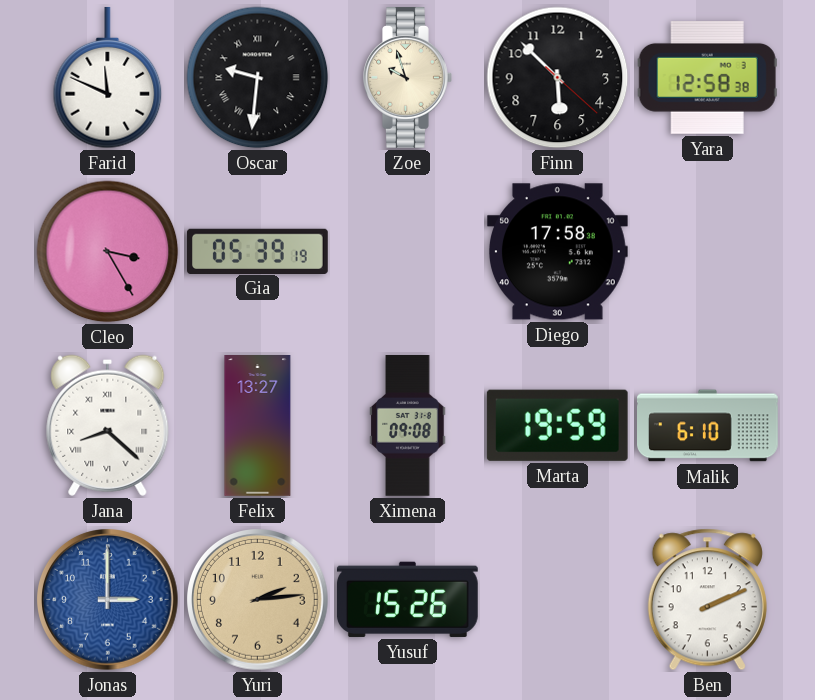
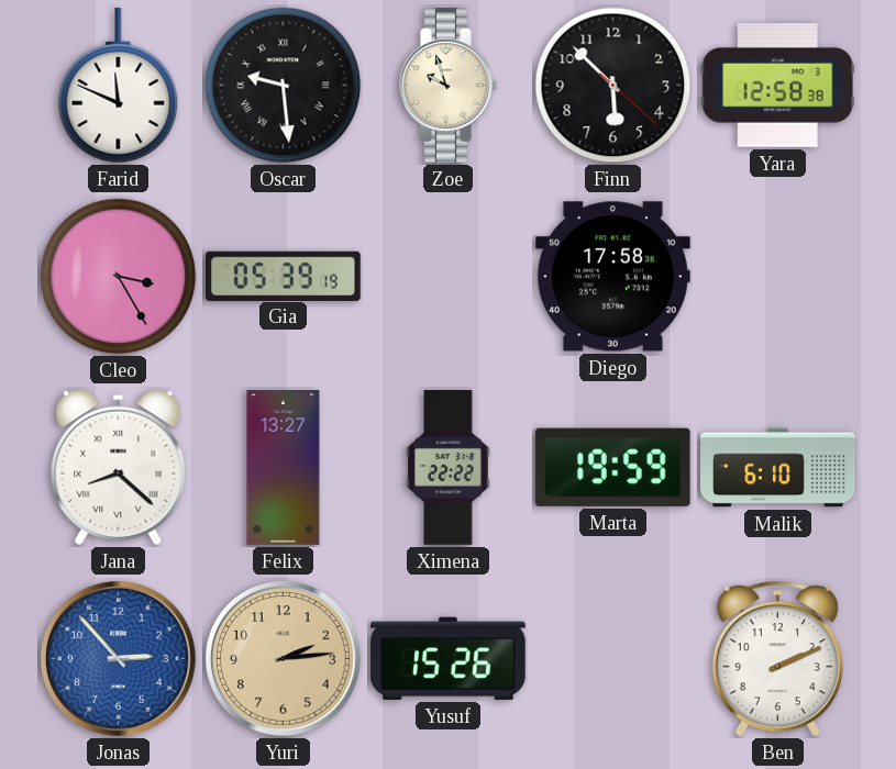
Oscar: 9:31 -> 9:29 (284, 86)
Ximena: 09:08 -> 22:22 (449, 468)
Jonas: 3:00 -> 2:53 (119, 659)
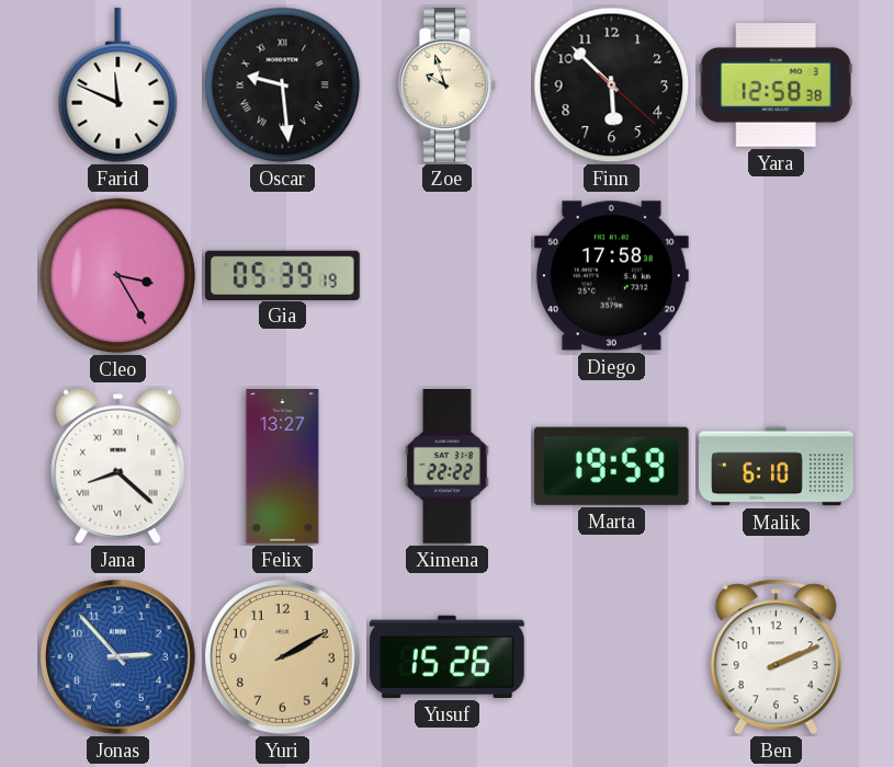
Yuri: 2:14 -> 2:10 (283, 657)
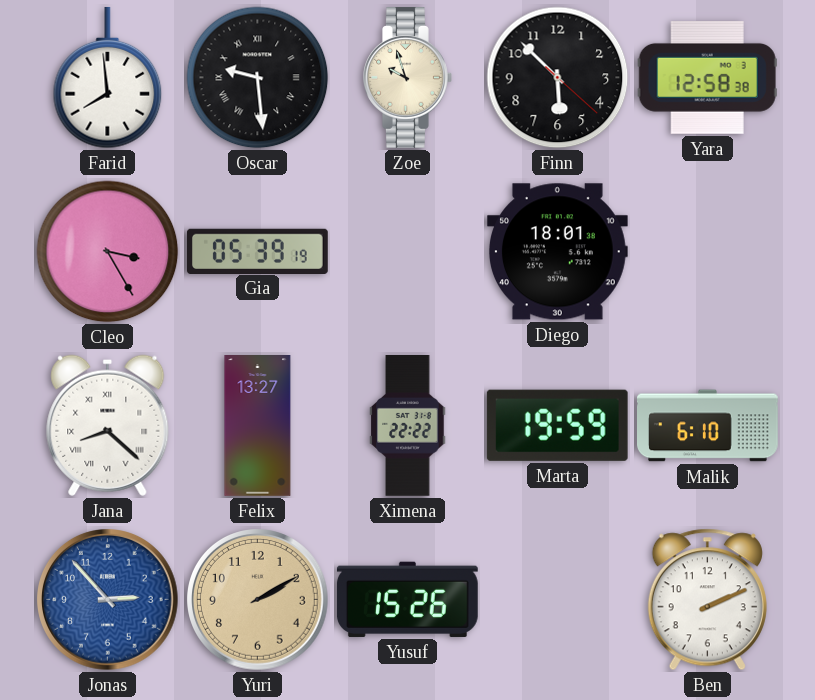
Farid: 11:49 -> 7:59 (108, 78)
Diego: 17:58 -> 18:01 (557, 252)
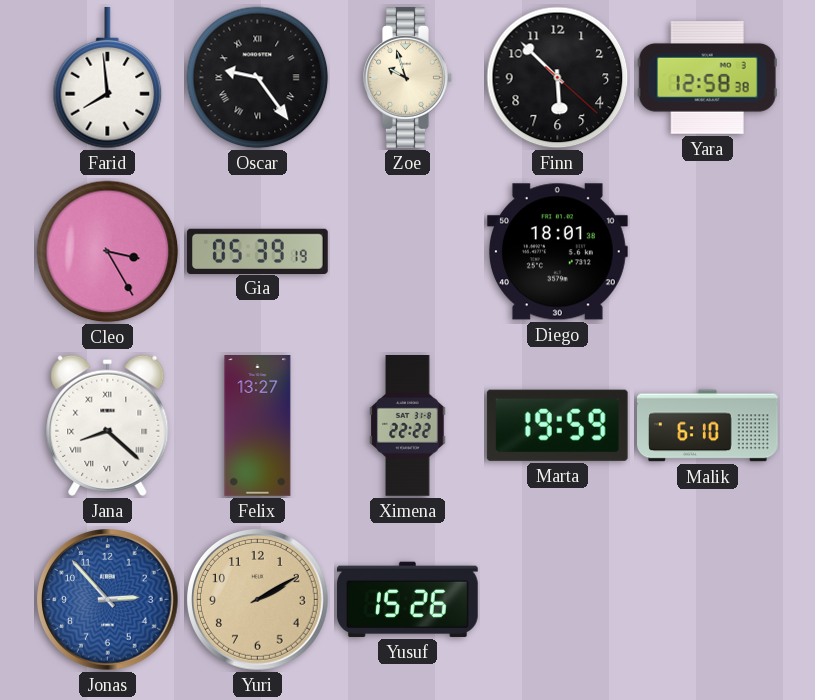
Oscar: 9:29 -> 9:24 (258, 78)
Ben: 2:11 -> none (707, 600)
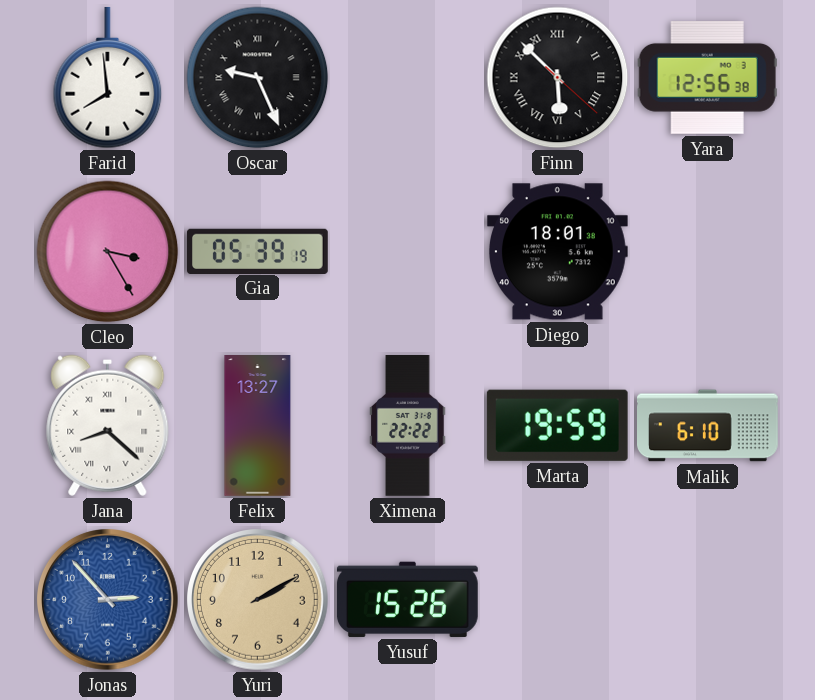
Oscar: 9:24 -> 9:26 (258, 78)
Zoe: 9:57 -> none (408, 78)
Finn numerals: Arabic -> Roman (558, 78)
Yara: 12:58 -> 12:56 (707, 78)
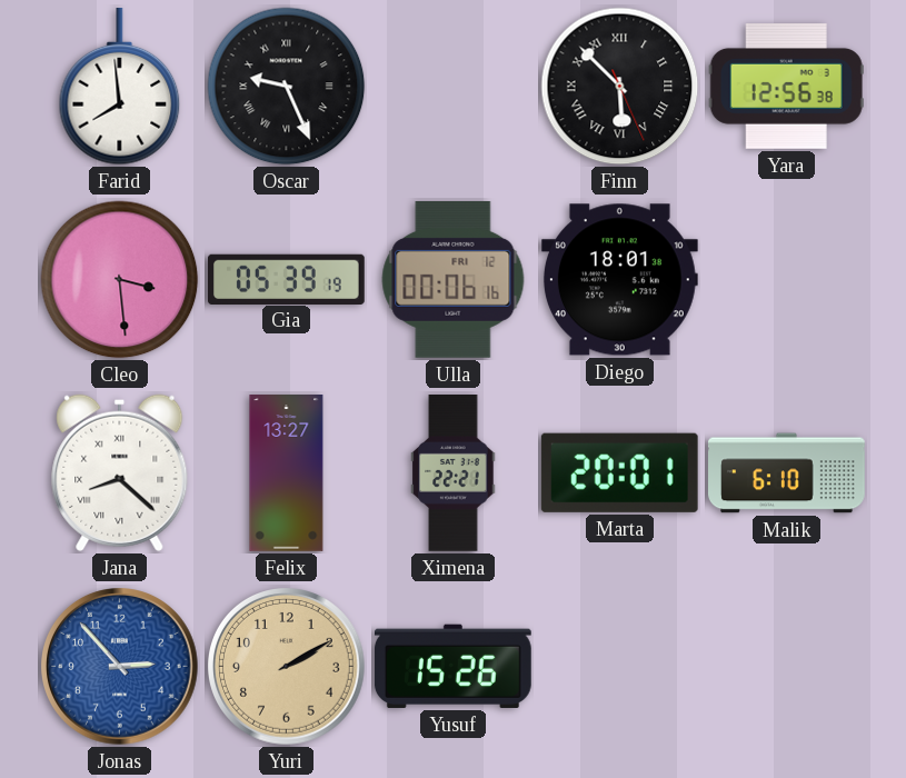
Finn: 5:52:22 -> 5:52:26 (620, 87)
Cleo: 3:25 -> 3:29 (120, 280)
Ulla: none -> 00:06 (454, 279)
Ximena: 22:22 -> 22:21 (454, 473)
Marta: 19:59 -> 20:01 (619, 472)
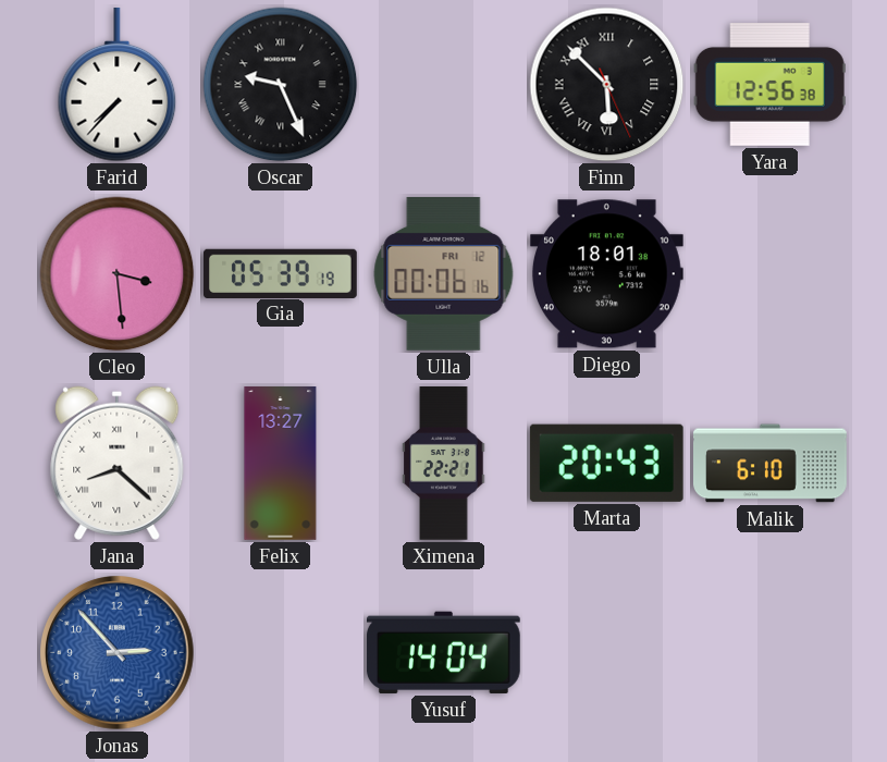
Farid: 7:59 -> 7:37 (118, 85)
Marta: 20:01 -> 20:43 (606, 463)
Yuri: 2:10 -> none (287, 667)
Yusuf: 15:26 -> 14:04 (443, 652)
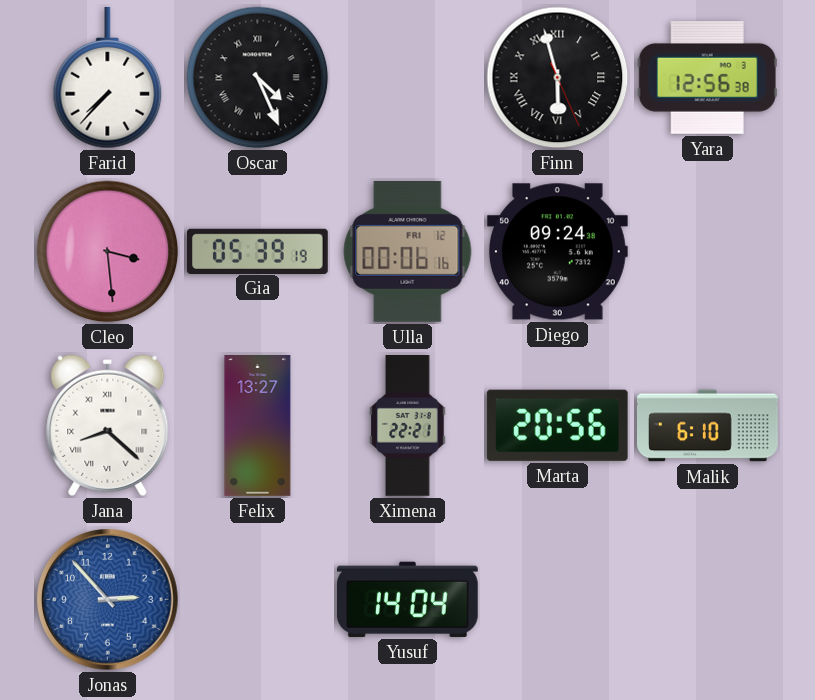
Oscar: 9:26 -> 4:26 (258, 78)
Finn: 5:52 -> 5:57 (558, 78)
Diego: 18:01 -> 09:24 (557, 252)
Marta: 20:43 -> 20:56 (557, 425)
